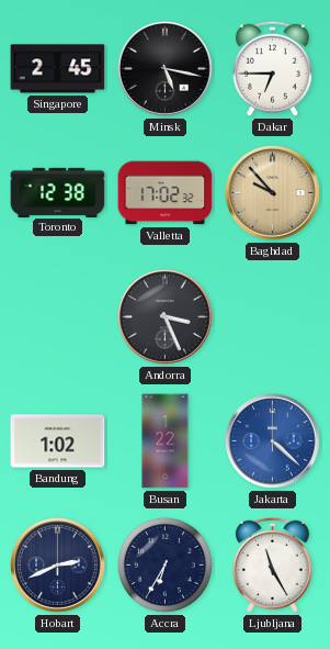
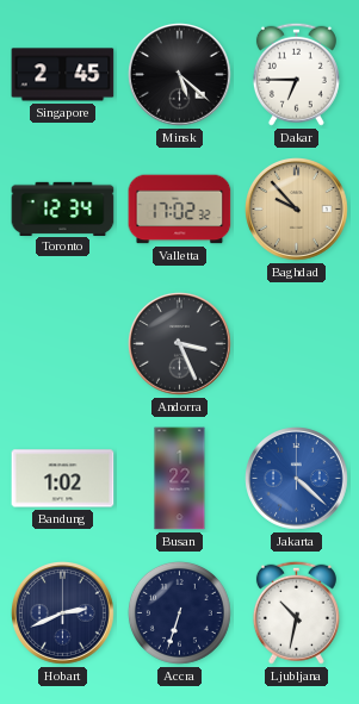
Minsk: 5:17 -> 5:22 (180, 75)
Toronto: 12:38 -> 12:34 (63, 208)
Accra: 6:35 -> 6:33 (179, 612)
Ljubljana: 11:25 -> 10:32 (296, 612)
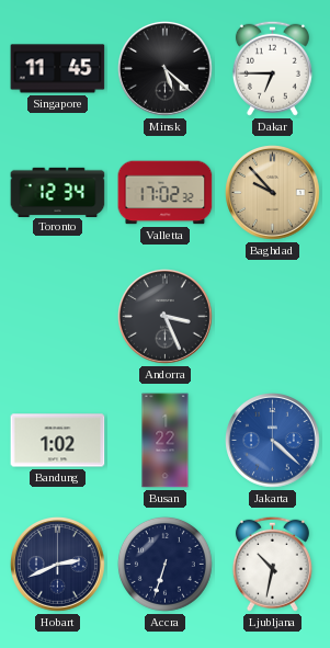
Singapore: 2:45 -> 11:45 (58, 69)
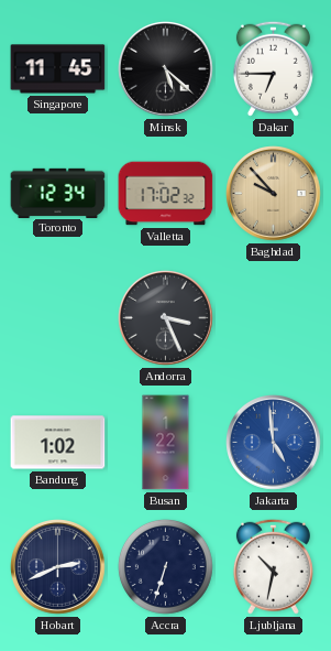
Jakarta: 4:22 -> 4:59 (274, 443)
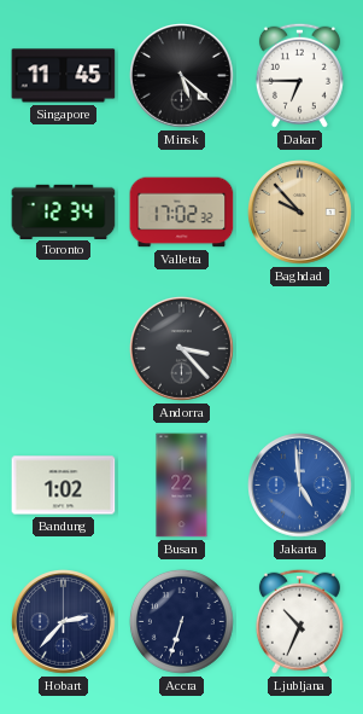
Andorra: 3:26 -> 3:23 (182, 349)
Hobart: 2:41 -> 2:37 (64, 622)
Ljubljana: 10:32 -> 10:34 (299, 621)
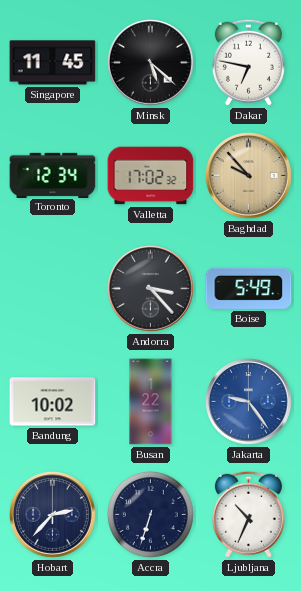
Dakar: 6:45 -> 6:47 (248, 62)
Boise: none -> 5:49 (249, 288)
Bandung: 1:02 -> 10:02 (53, 402)
Jakarta: 4:59 -> 9:24 (249, 402)
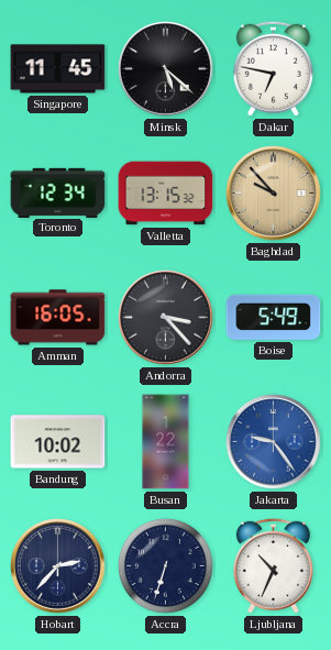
Valletta: 17:02 -> 13:15 (166, 194)
Amman: none -> 16:05 (58, 318)
